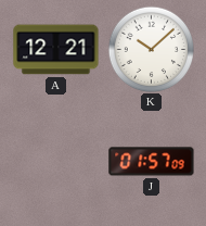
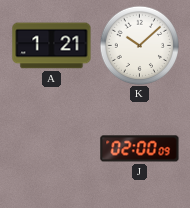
A: 12:21 -> 1:21 (52, 46)
J: 01:57 -> 02:00 (140, 149)
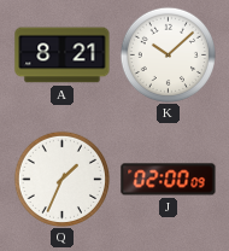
A: 1:21 -> 8:21 (63, 56)
Q: none -> 1:34 (61, 179)
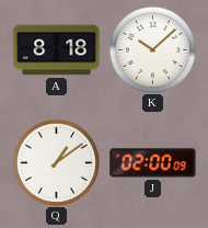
A: 8:21 -> 8:18 (57, 50)
Q: 1:34 -> 1:09 (56, 162)
